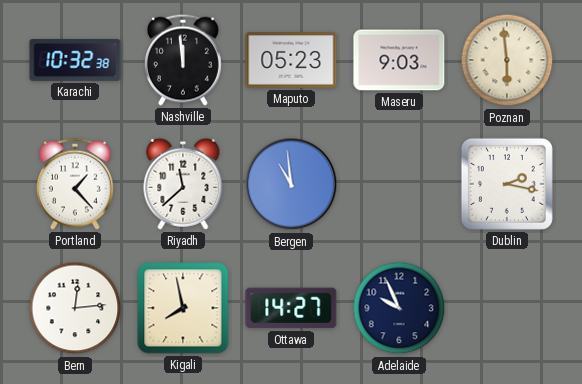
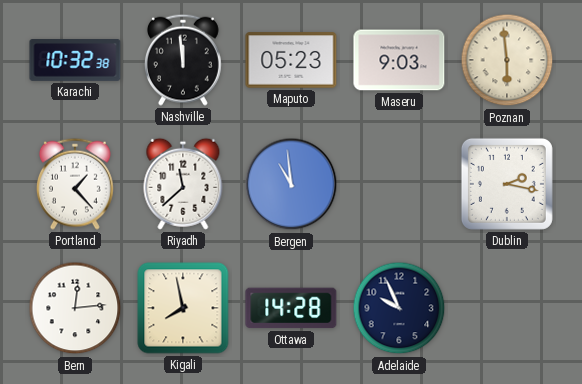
Ottawa: 14:27 -> 14:28 (291, 308)
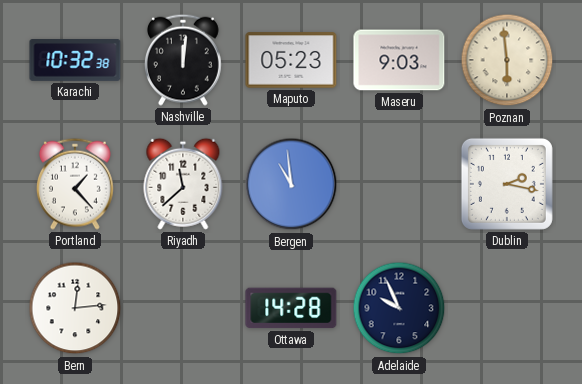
Nashville: 11:59 -> 12:01 (183, 60)
Kigali: 7:58 -> none (183, 308)
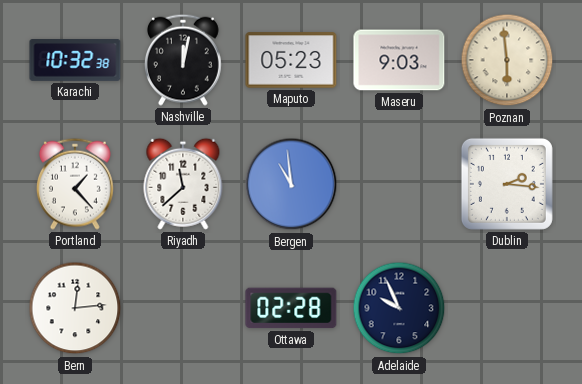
Nashville: 12:01 -> 12:02 (183, 60)
Dublin: 2:17 -> 2:16 (507, 184)
Ottawa: 14:28 -> 02:28 (291, 308)
